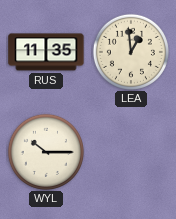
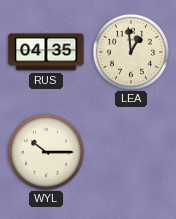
RUS: 11:35 -> 04:35 (46, 52)
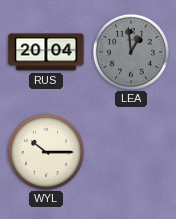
RUS: 04:35 -> 20:04 (46, 52)
LEA dial: cream -> grey (131, 52)
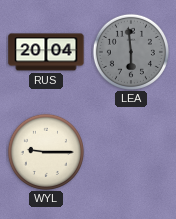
LEA: 12:59 -> 5:59 (131, 52)
WYL: 10:15 -> 9:15 (46, 152)
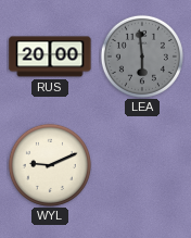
RUS: 20:04 -> 20:00 (50, 57)
WYL: 9:15 -> 9:11 (50, 165)
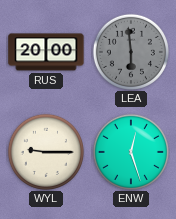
WYL: 9:11 -> 9:15 (46, 152)
ENW: none -> 12:27 (131, 152)
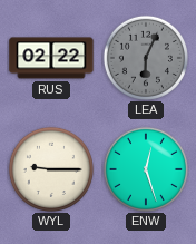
RUS: 20:00 -> 02:22 (51, 58)
LEA: 5:59 -> 6:04 (146, 58)
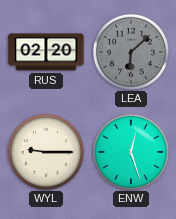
RUS: 02:22 -> 02:20 (46, 52)
LEA: 6:04 -> 6:08 (131, 52)
